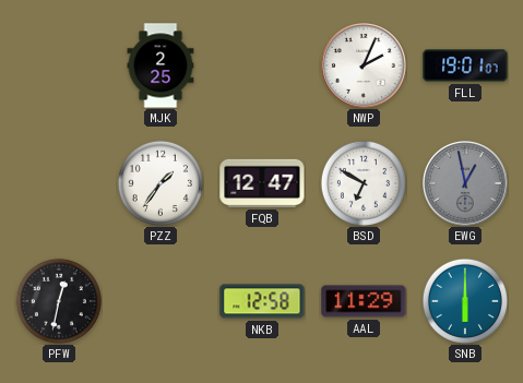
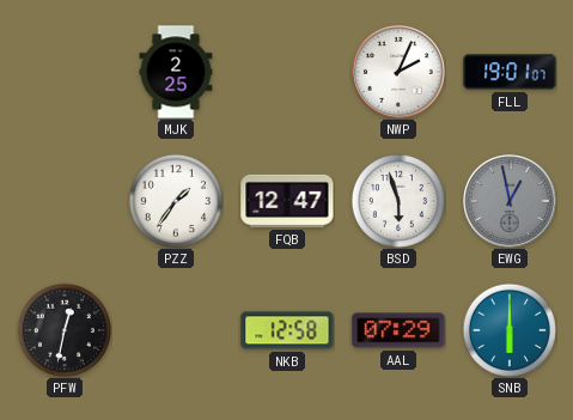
BSD: 6:50 -> 5:57 (398, 201)
AAL: 11:29 -> 07:29 (398, 330)
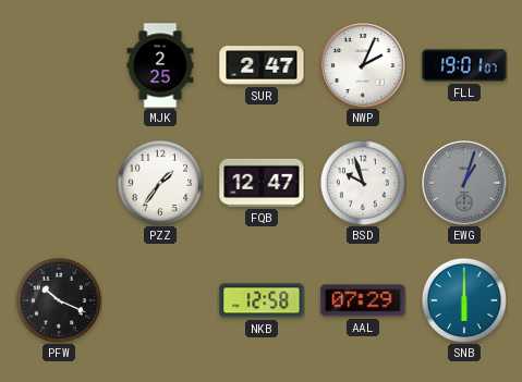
SUR: none -> 2:47 (262, 65)
BSD: 5:57 -> 9:57 (363, 183)
EWG: 12:58 -> 1:03 (465, 184)
PFW: 12:32 -> 10:19 (59, 300)
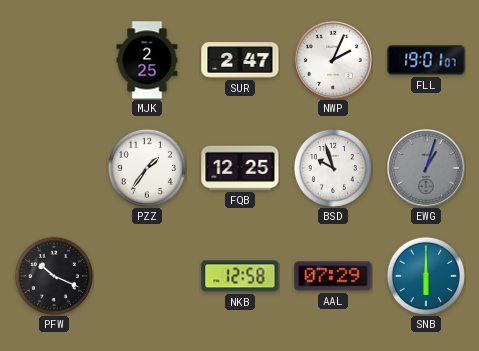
FQB: 12:47 -> 12:25 (240, 168)
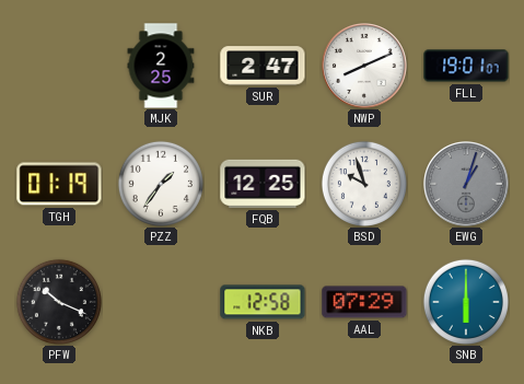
NWP: 2:04 -> 8:11 (365, 67)
TGH: none -> 01:19 (59, 184)
